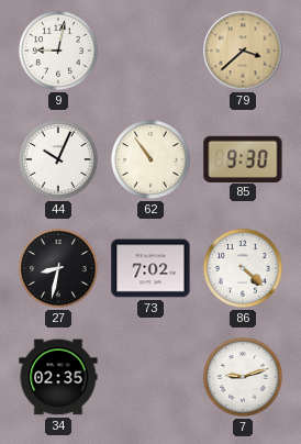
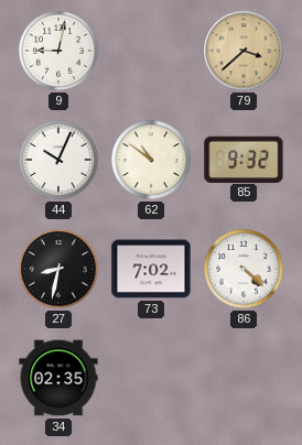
62: 10:54 -> 10:51 (151, 160)
85: 9:30 -> 9:32 (244, 159)
7: 9:12 -> none (243, 377)
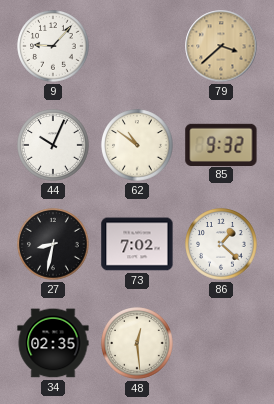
9: 9:02 -> 9:07 (53, 46)
86: 4:22 -> 1:22 (221, 244)
48: none -> 12:29 (137, 343)
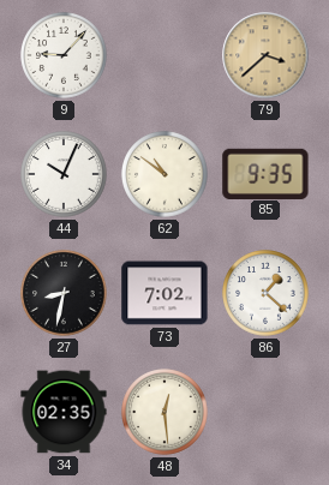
85: 9:32 -> 9:35 (265, 173)
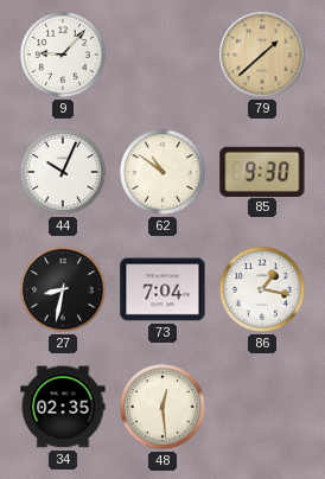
79: 3:38 -> 1:38 (262, 55)
85: 9:35 -> 9:30 (262, 171)
73: 7:02 -> 7:04 (162, 289)
86: 1:22 -> 1:17 (262, 289)
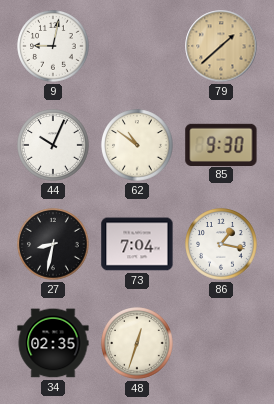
9: 9:07 -> 9:02 (53, 46)
48: 12:29 -> 12:33 (137, 343)
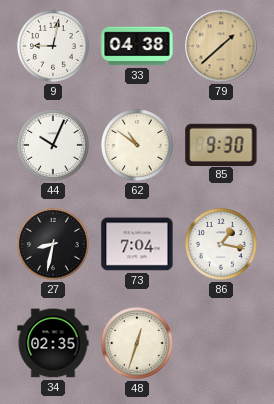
33: none -> 04:38 (137, 46)
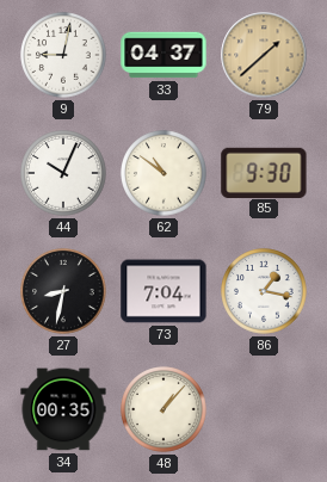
33: 04:38 -> 04:37 (163, 55)
34: 02:35 -> 00:35 (63, 409)
48: 12:33 -> 1:07 (163, 409)
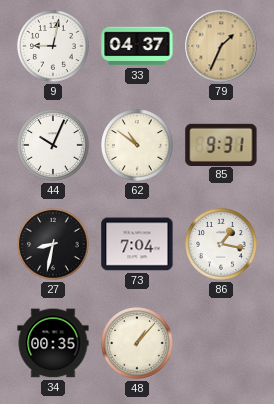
79: 1:38 -> 1:34 (221, 46)
85: 9:30 -> 9:31 (221, 144)
